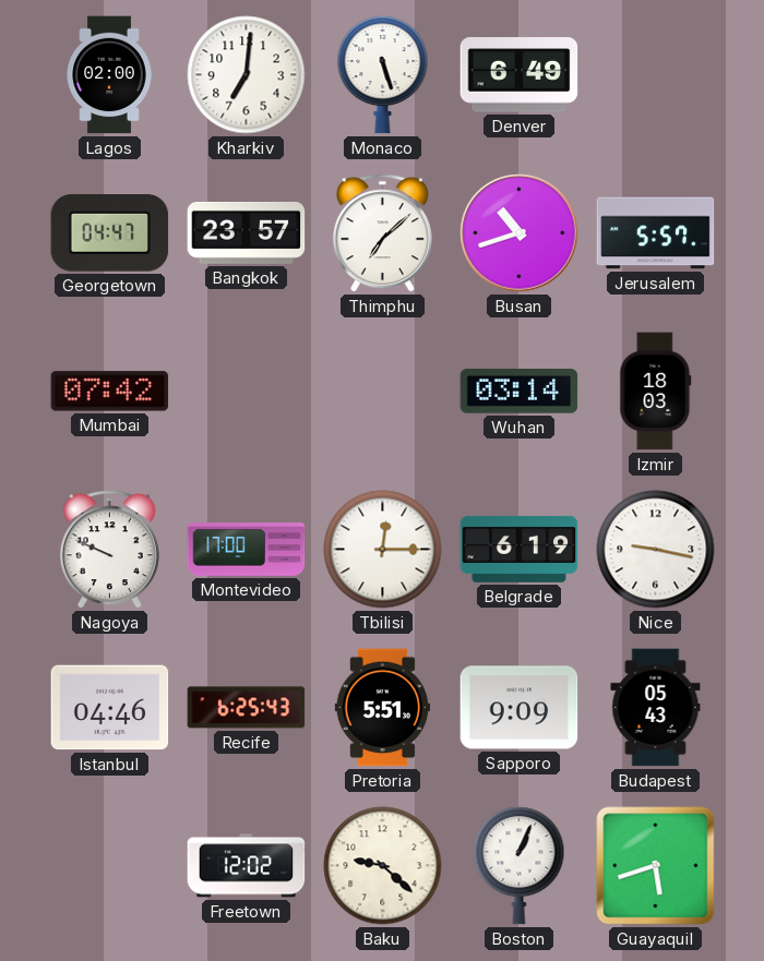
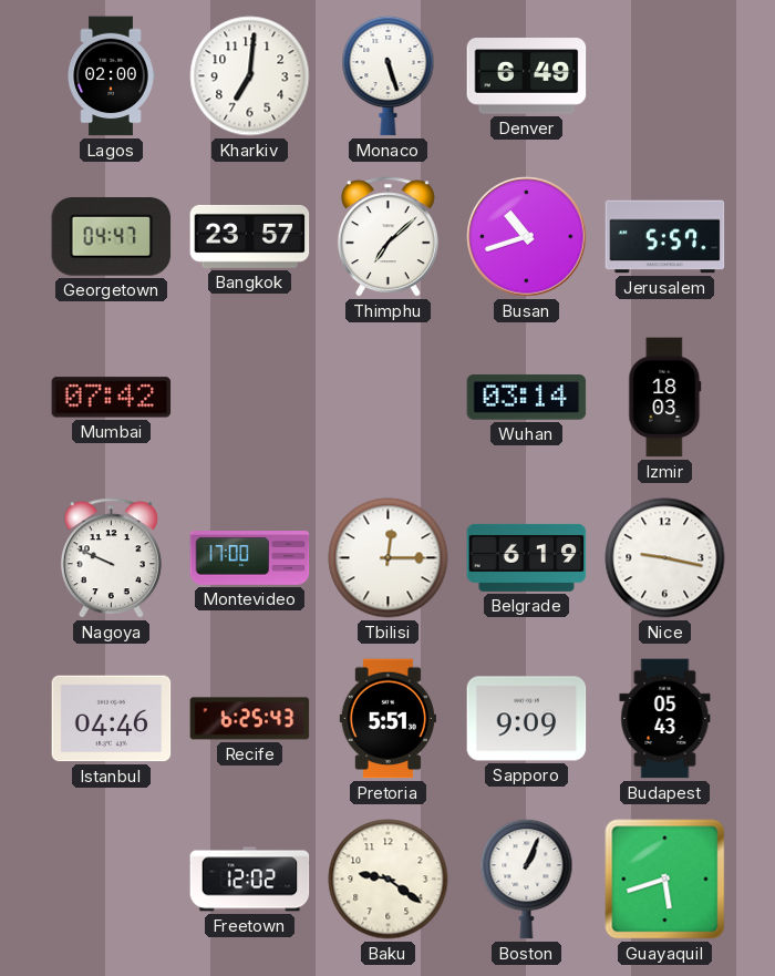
Baku: 9:22 -> 9:21 (389, 880)
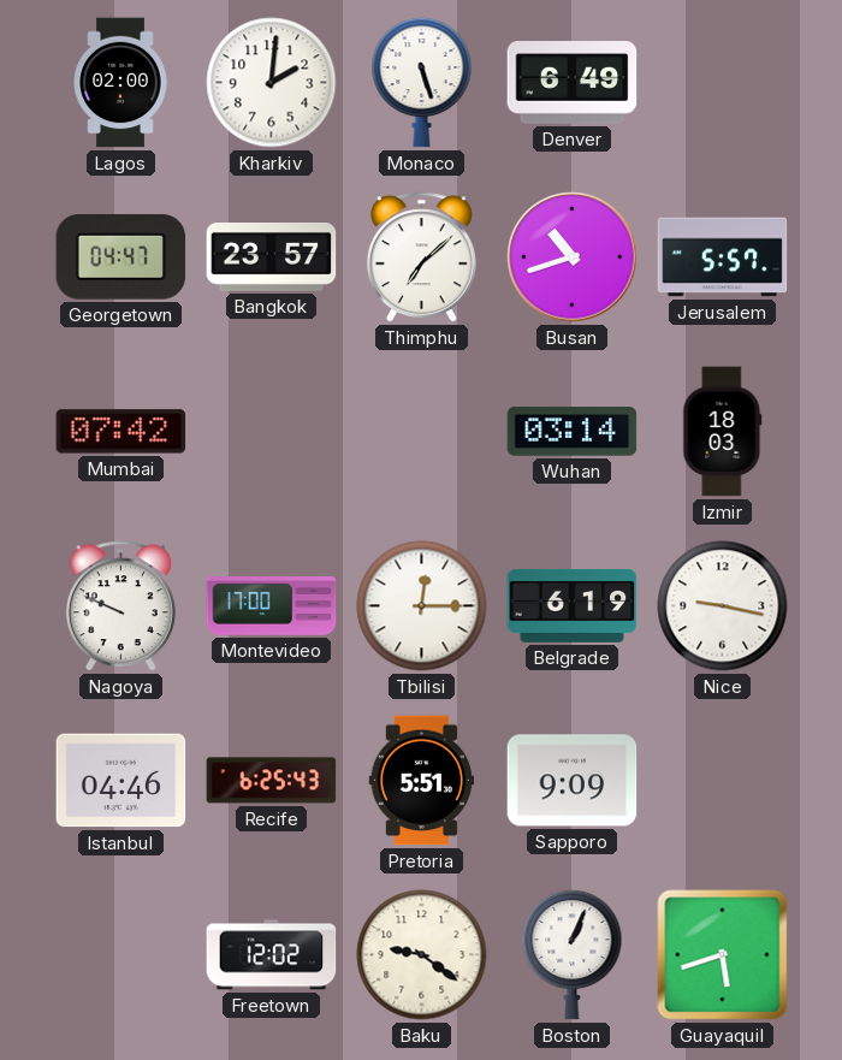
Kharkiv: 7:01 -> 2:01 (272, 83)
Budapest: 05:43 -> none (665, 719)
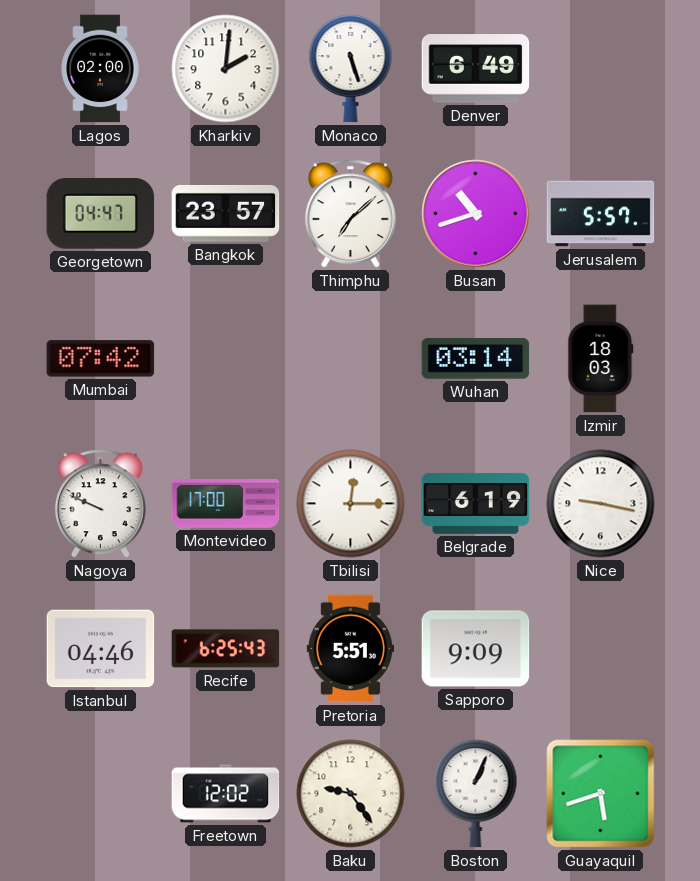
Baku: 9:21 -> 9:24 (351, 794)
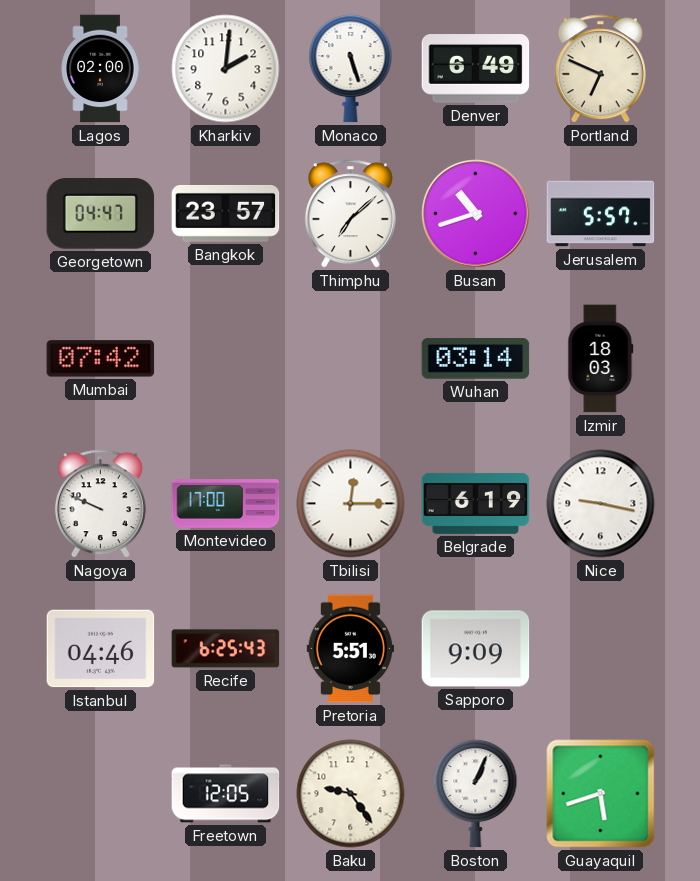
Portland: none -> 6:49 (600, 69)
Freetown: 12:02 -> 12:05 (226, 794)
